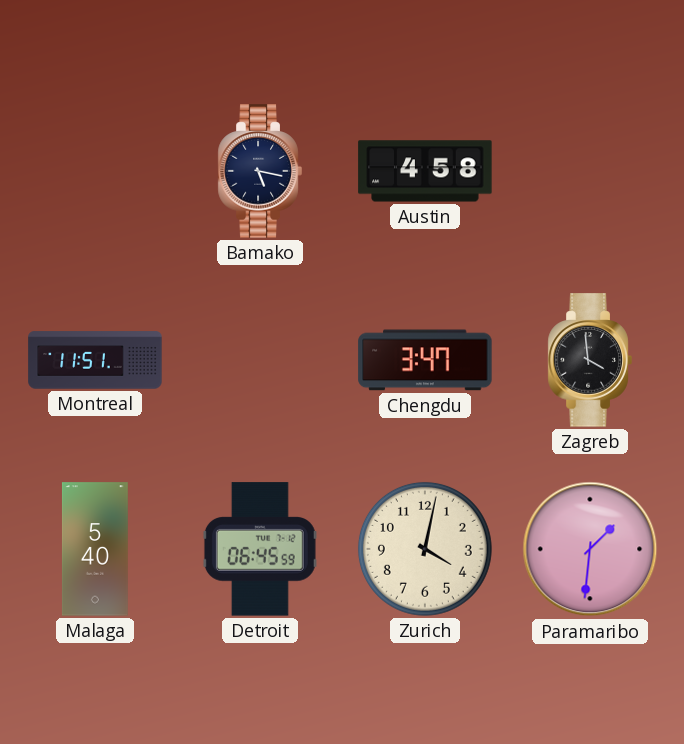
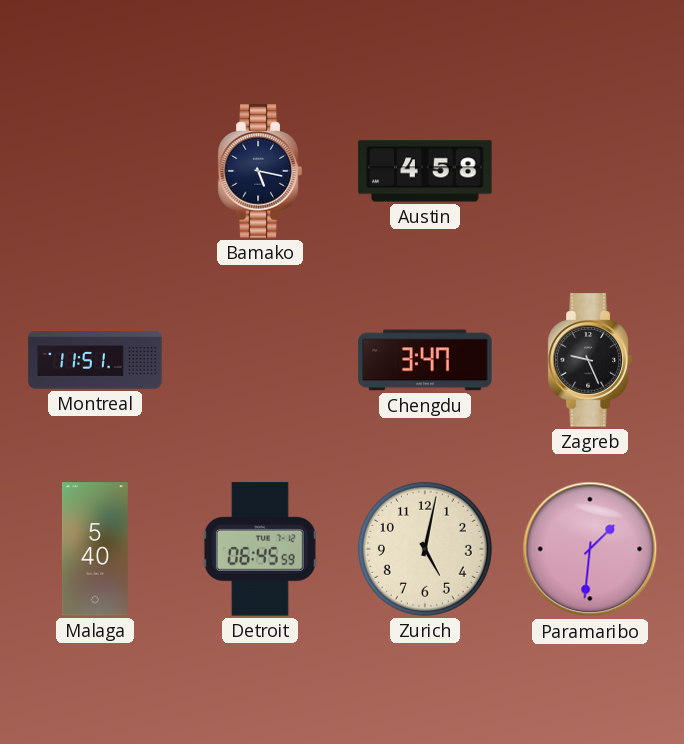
Zagreb: 3:59 -> 9:26 (590, 360)
Zurich: 4:02 -> 5:02 (425, 549)
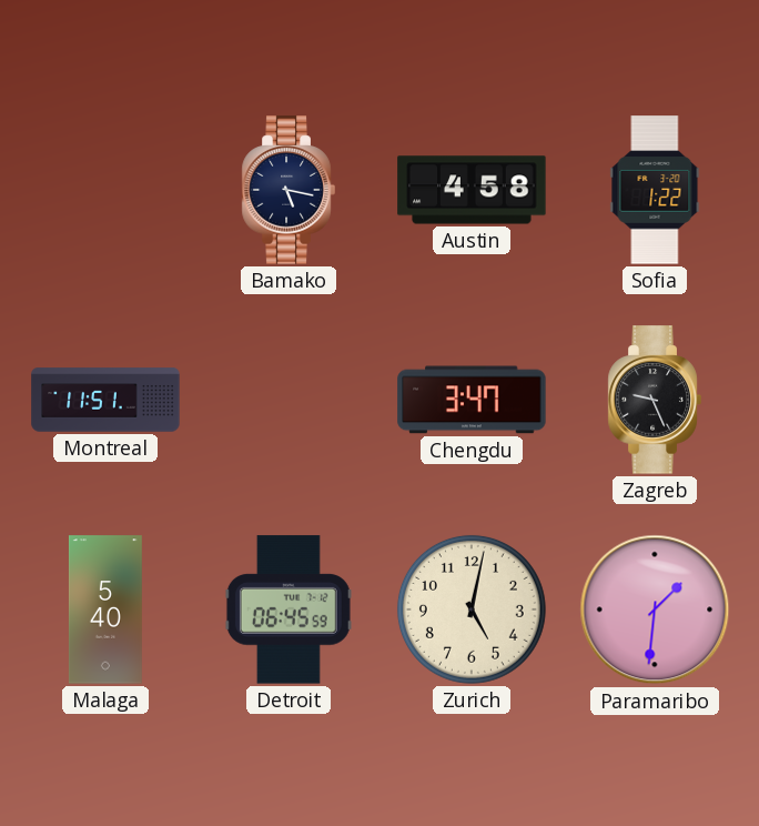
Sofia: none -> 1:22 (655, 190)
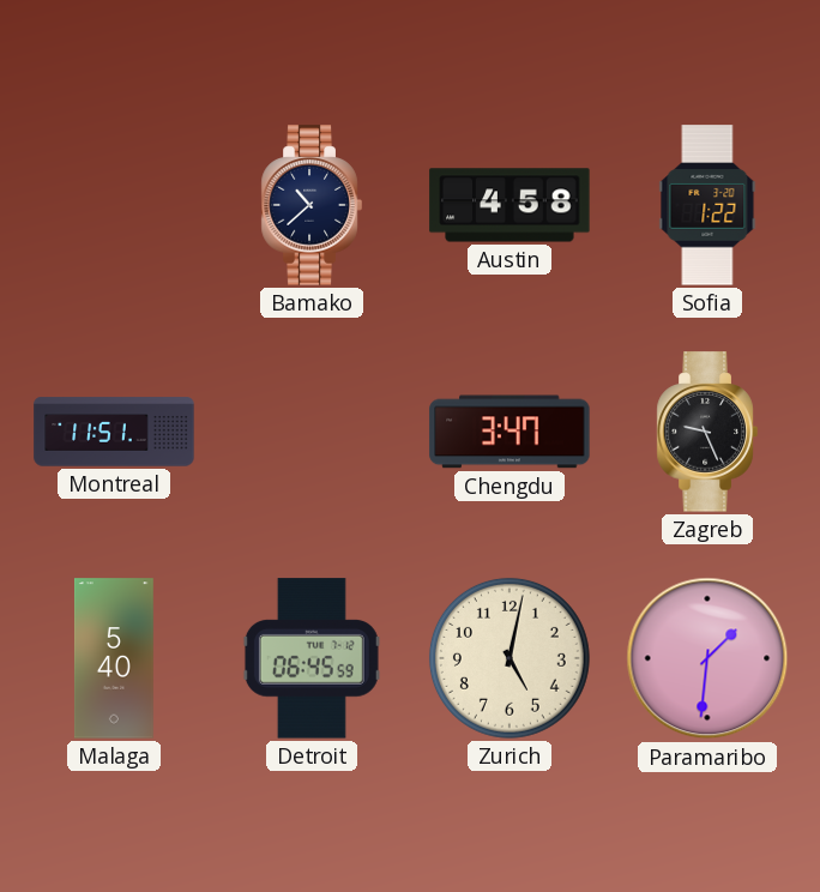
Bamako: 5:17 -> 10:38 (312, 205)
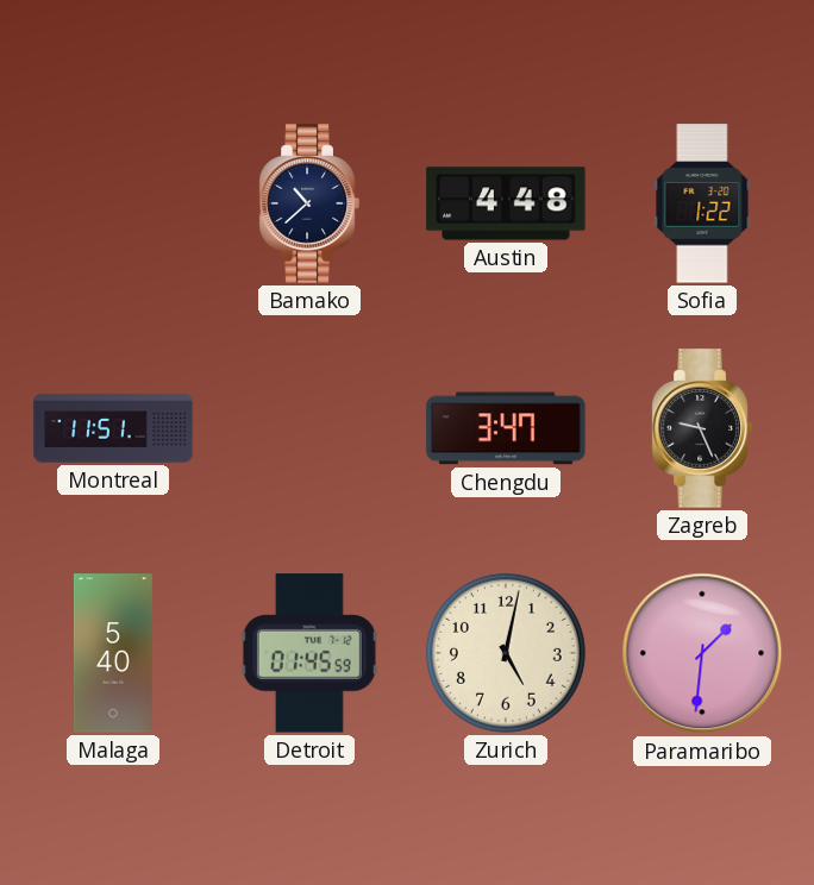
Austin: 4:58 -> 4:48 (506, 203)
Detroit: 06:45 -> 01:45 (309, 653)
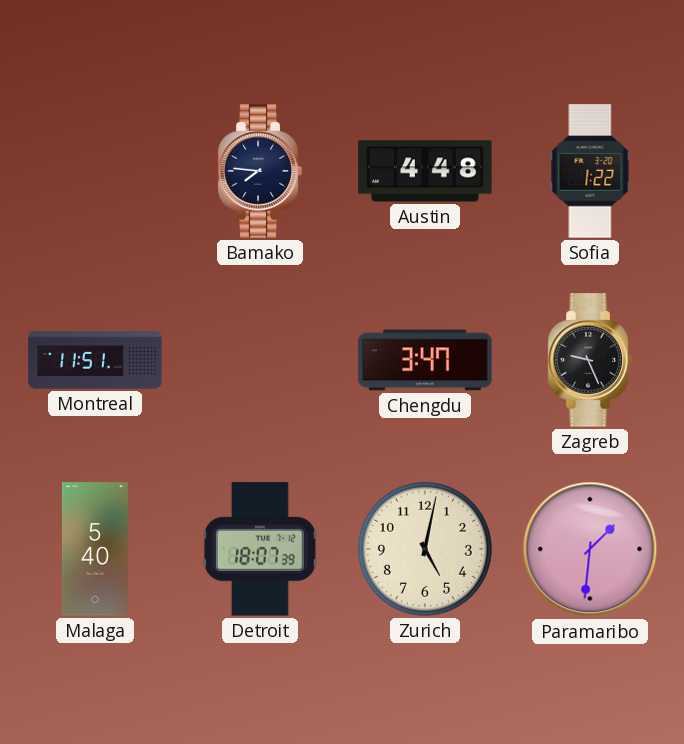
Bamako: 10:38 -> 7:46 (260, 171)
Detroit: 01:45 -> 18:07 (260, 549)
